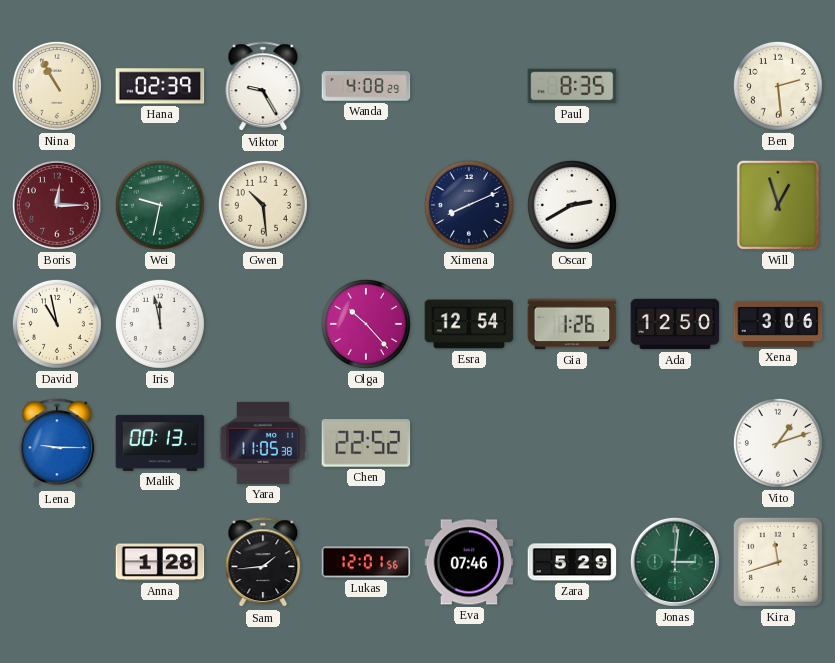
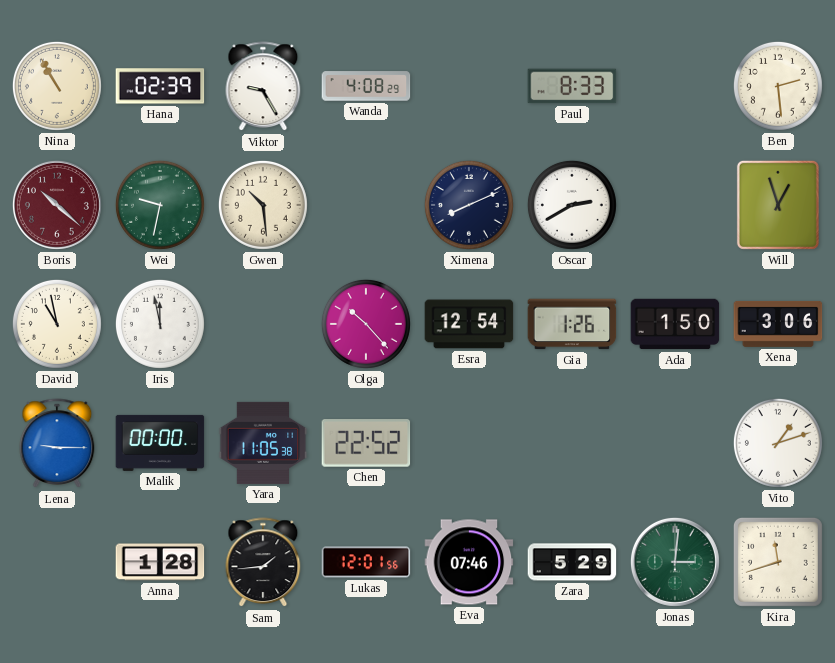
Paul: 8:35 -> 8:33 (572, 86)
Boris: 12:15 -> 10:22 (57, 205)
Ada: 12:50 -> 1:50 (675, 324)
Malik: 00:13 -> 00:00 (160, 443)
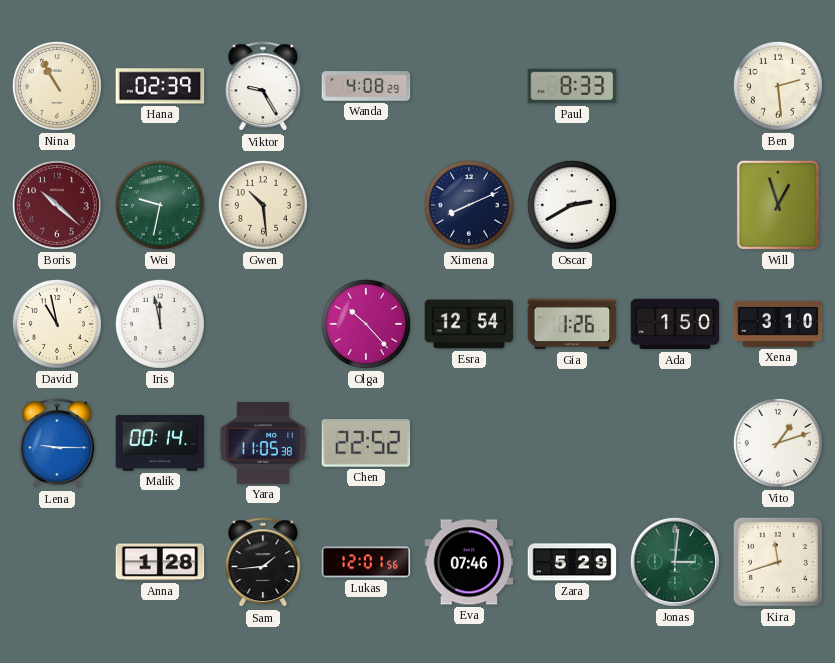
Xena: 3:06 -> 3:10 (778, 324)
Malik: 00:00 -> 00:14 (160, 443)
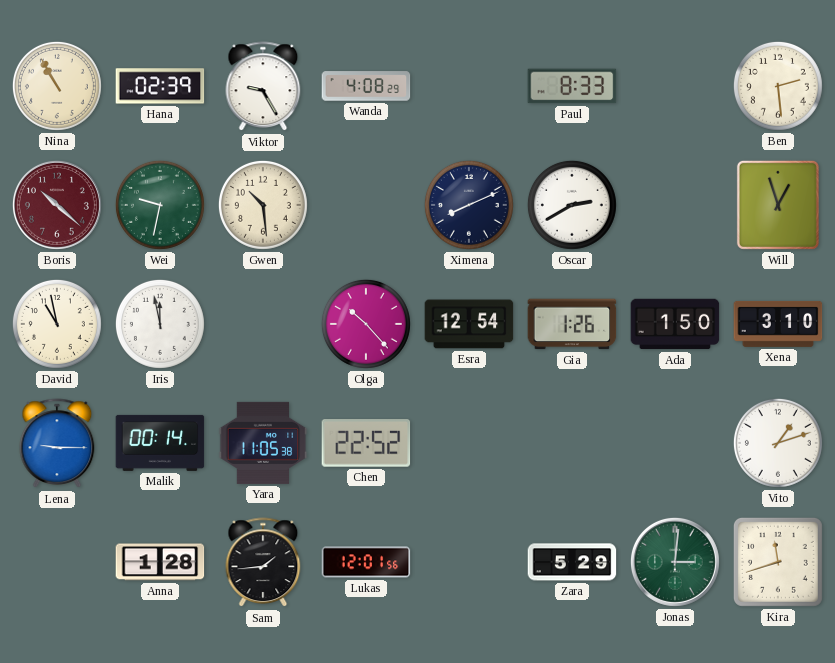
Eva: 07:46 -> none (469, 562)
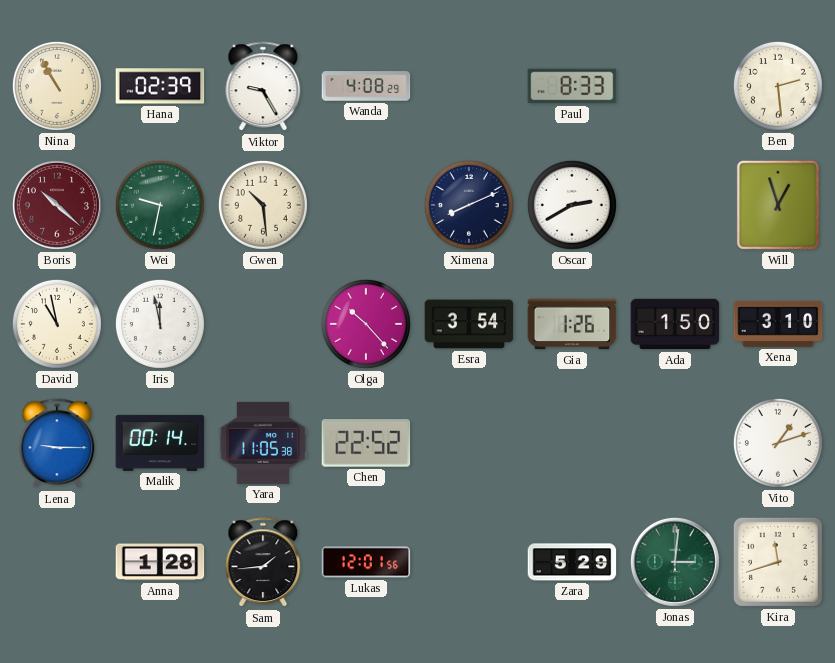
Esra: 12:54 -> 3:54 (469, 324)
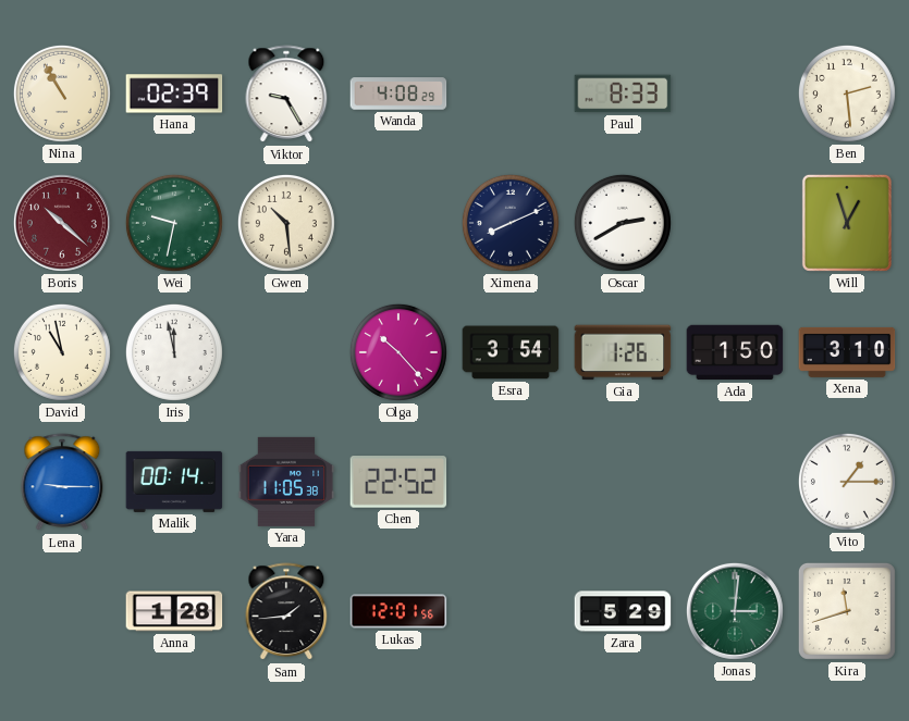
Vito: 1:12 -> 1:15 (847, 482)
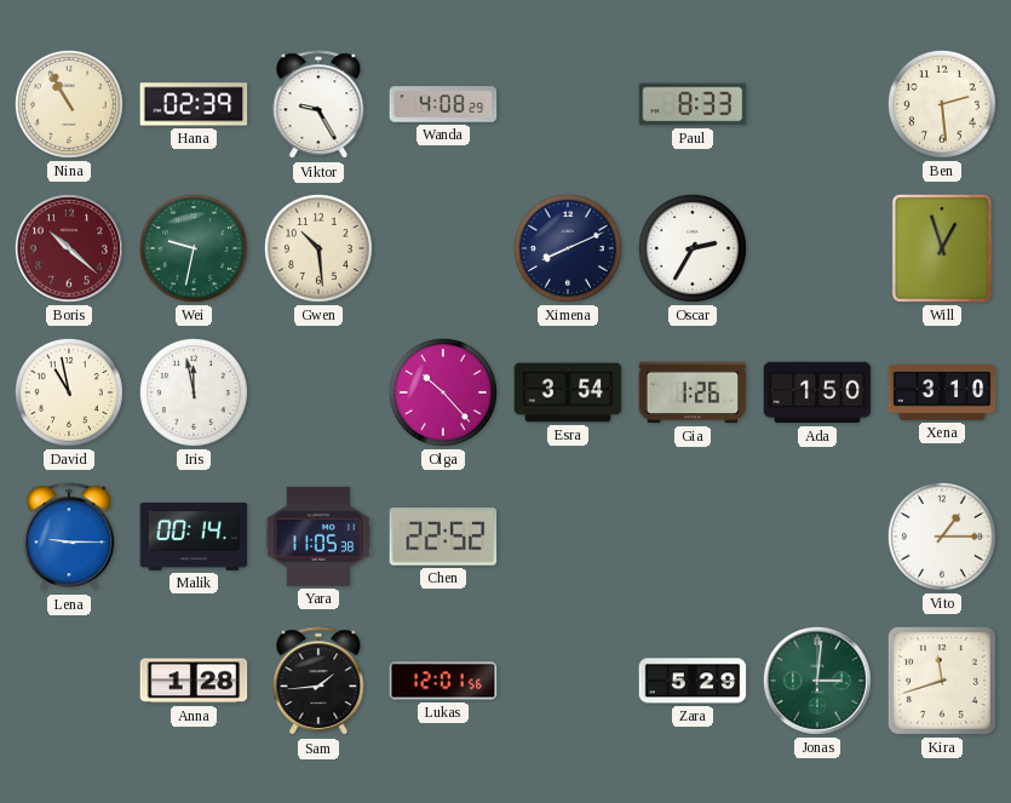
Oscar: 2:40 -> 2:35 (693, 248)
